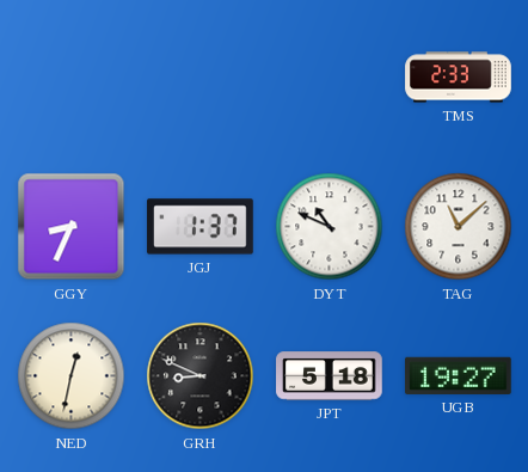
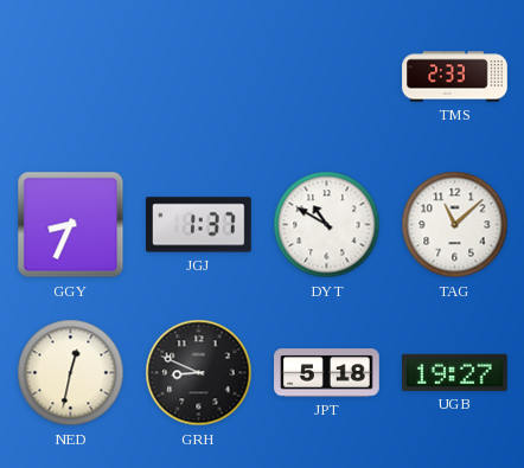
DYT: 10:49 -> 10:50 (327, 225)
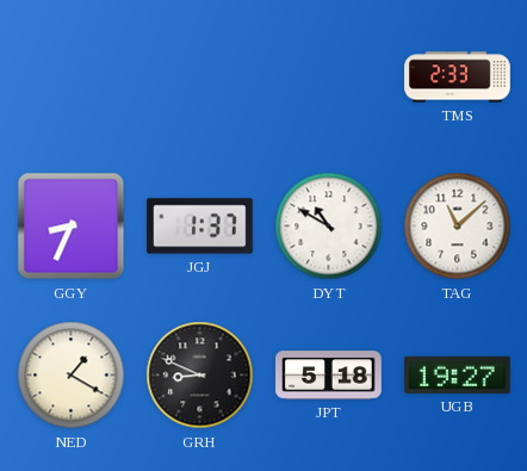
NED: 12:32 -> 1:20 (72, 376)
